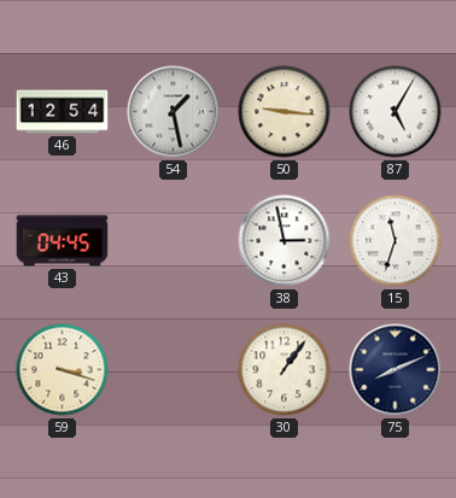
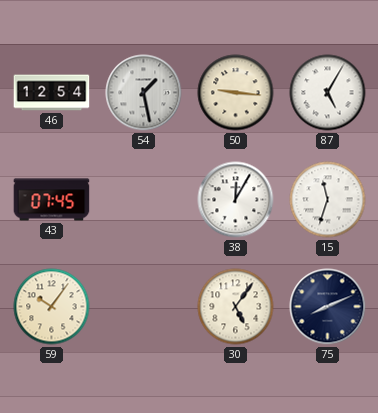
43: 04:45 -> 07:45 (52, 200)
38: 2:58 -> 12:05 (236, 200)
59: 3:18 -> 10:06 (52, 307)
30: 1:06 -> 5:06 (236, 307)
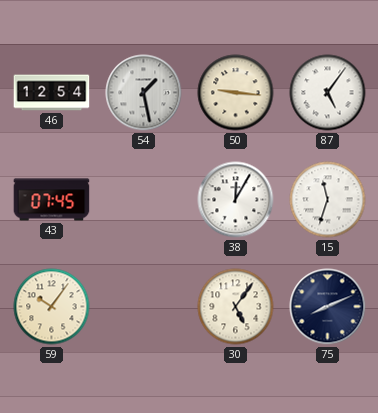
87: 5:05 -> 5:06 (328, 93)
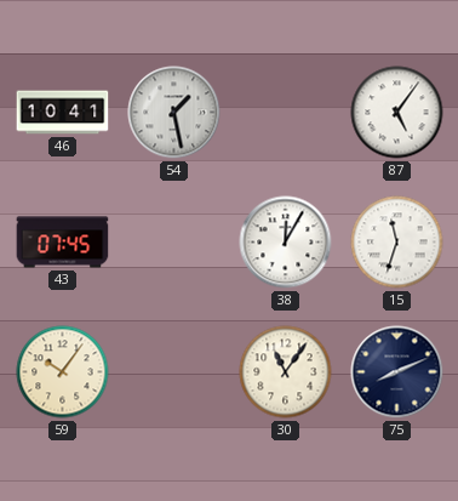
46: 12:54 -> 10:41 (63, 113)
50: 9:16 -> none (236, 93)
30: 5:06 -> 11:06 (286, 372)
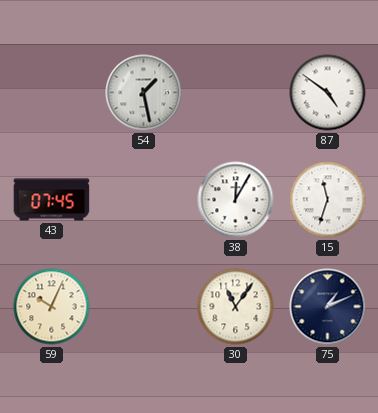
46: 10:41 -> none (63, 113)
87: 5:06 -> 4:51 (328, 93)
59: 10:06 -> 10:04 (52, 307)
75: 8:11 -> 1:11 (328, 307)
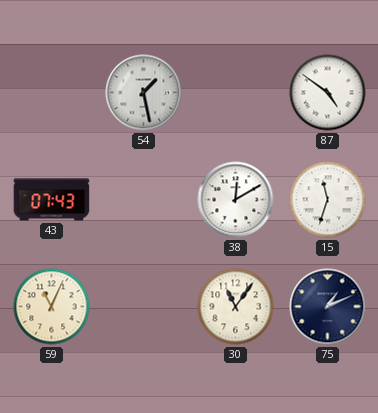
43: 07:45 -> 07:43 (52, 200)
38: 12:05 -> 12:10 (236, 200)
59: 10:04 -> 11:04 (52, 307)
